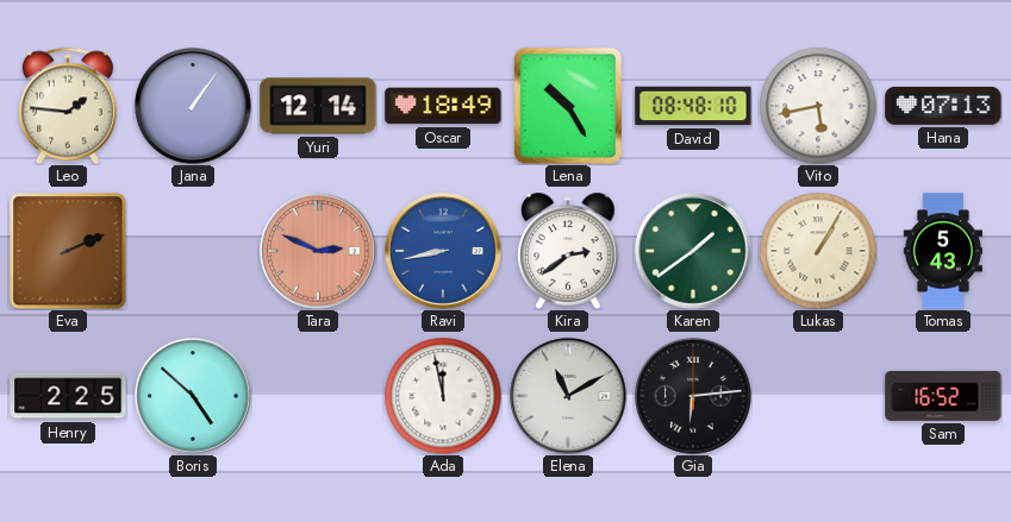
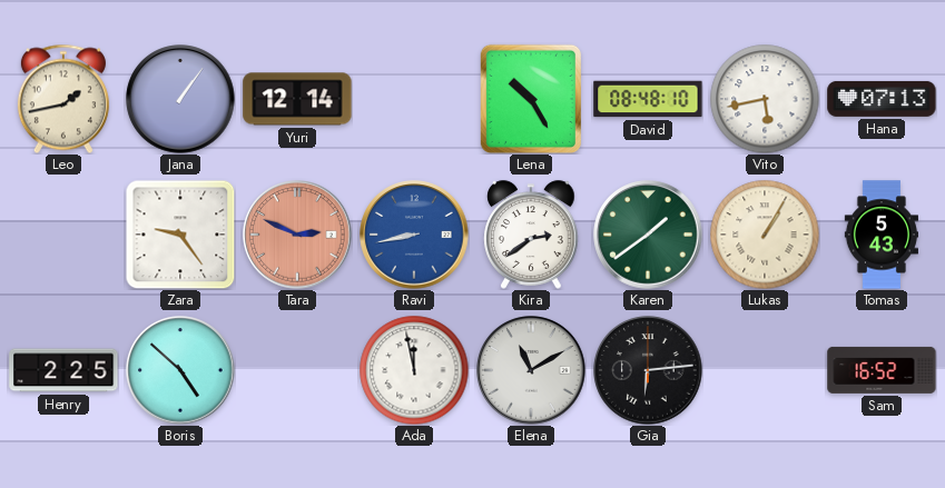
Leo: 1:46 -> 1:43 (63, 99)
Oscar: 18:49 -> none (443, 106)
Eva: 2:11 -> none (68, 251)
Zara: none -> 9:24 (180, 235)
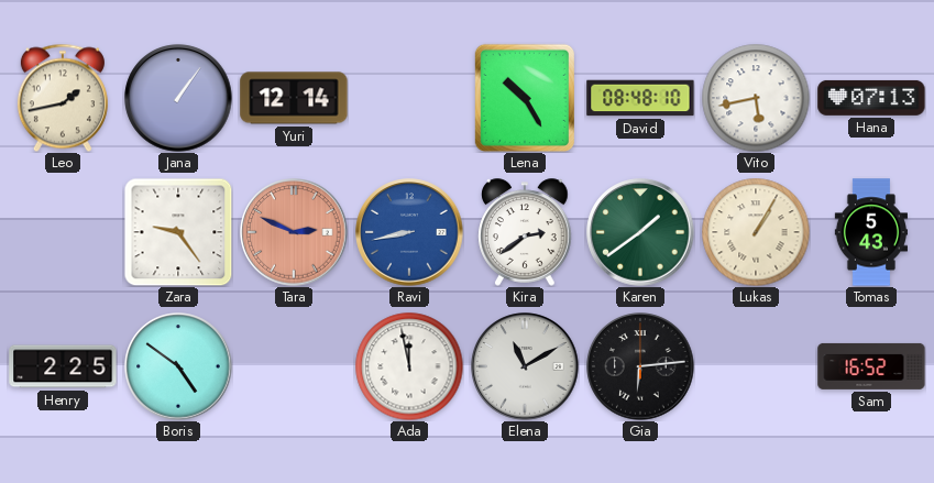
Boris: 4:52 -> 4:51 (178, 366)
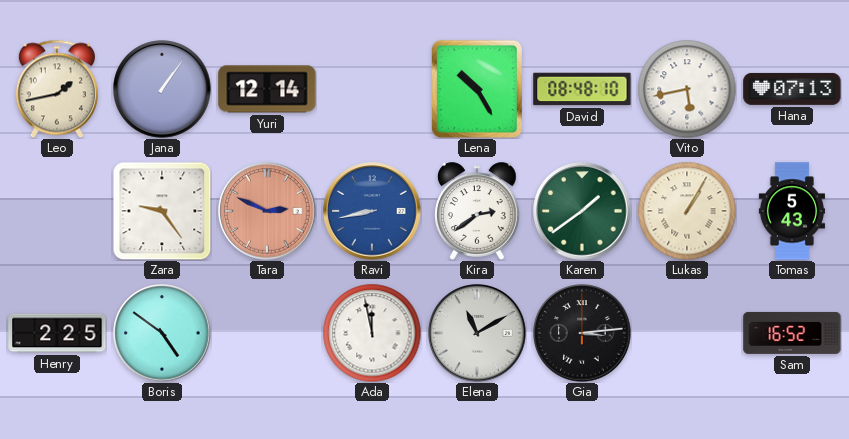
Gia: 6:14 -> 3:14 (582, 333)
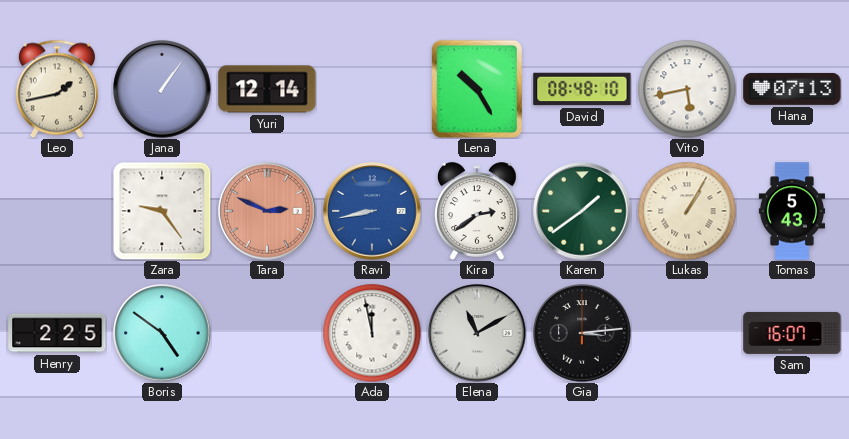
Sam: 16:52 -> 16:07 (792, 333)
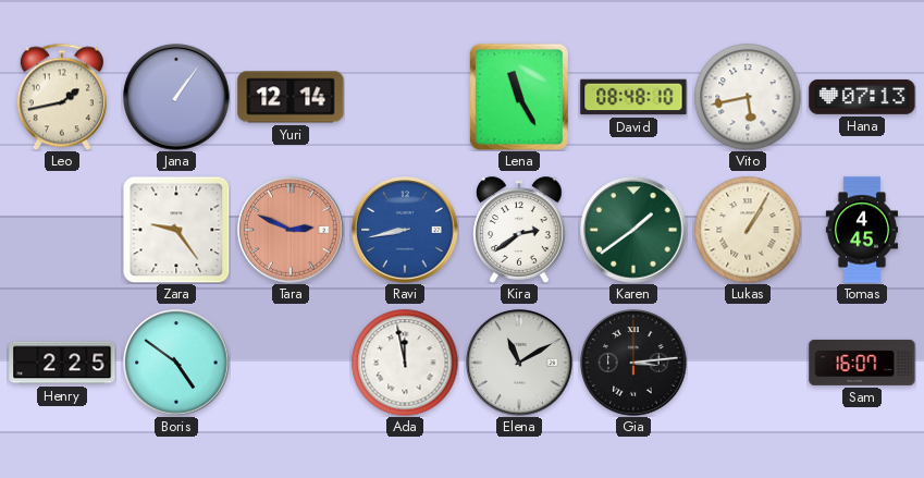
Lena: 10:25 -> 11:25 (519, 97)
Tomas: 5:43 -> 4:45 (861, 230)
